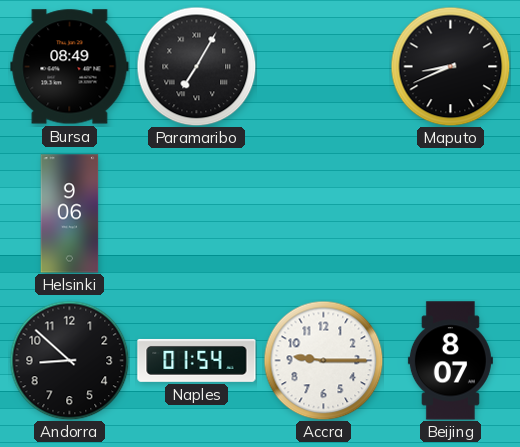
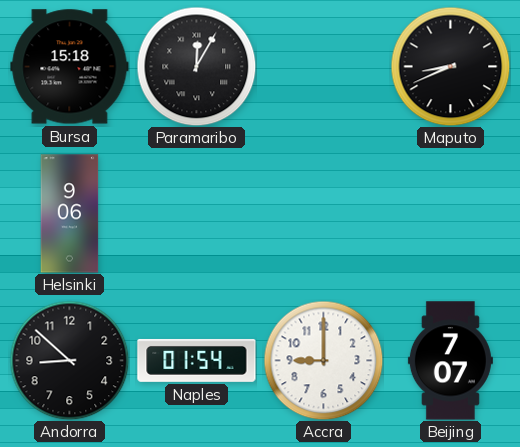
Bursa: 08:49 -> 15:18 (70, 67)
Paramaribo: 7:05 -> 12:05 (196, 66)
Accra: 9:15 -> 9:00 (323, 360)
Beijing: 8:07 -> 7:07 (450, 361)
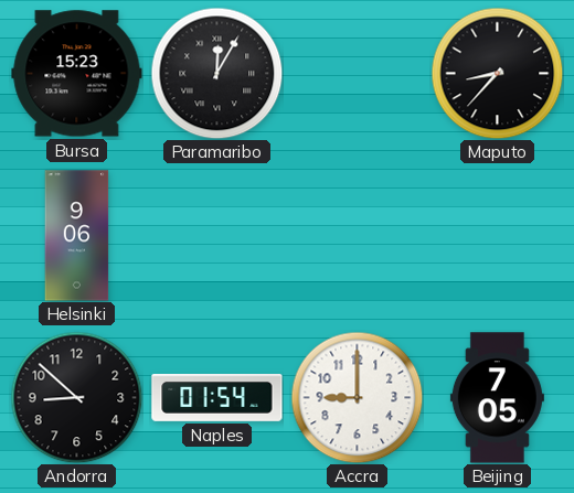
Bursa: 15:18 -> 15:23 (77, 74)
Maputo: 8:41 -> 8:37 (497, 73)
Beijing: 7:07 -> 7:05 (497, 398)
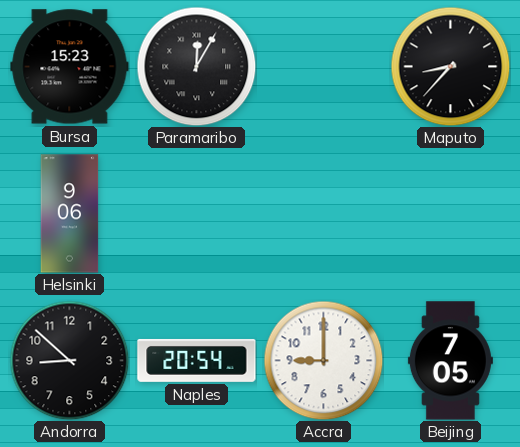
Naples: 01:54 -> 20:54 (197, 360)
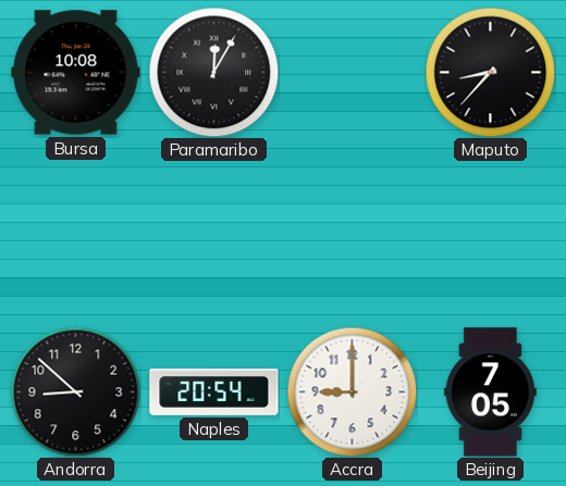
Bursa: 15:23 -> 10:08 (76, 73)
Helsinki: 9:06 -> none (70, 214)
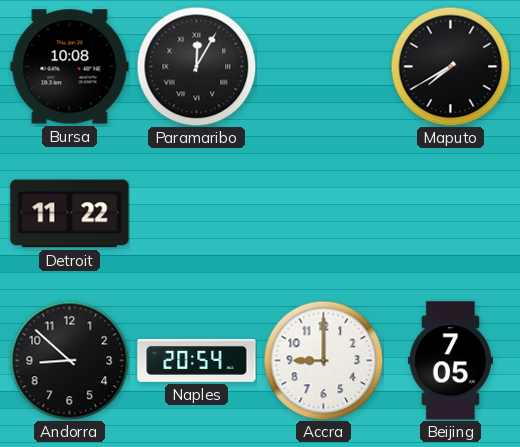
Maputo: 8:37 -> 7:40 (450, 66)
Detroit: none -> 11:22 (70, 214)
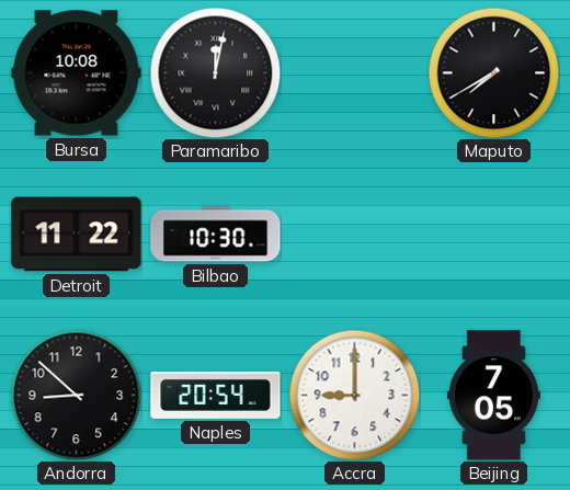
Paramaribo: 12:05 -> 12:02 (215, 72)
Bilbao: none -> 10:30 (216, 235)
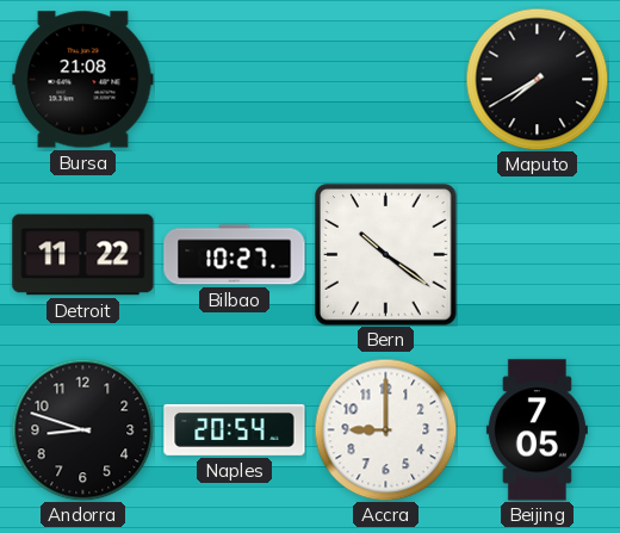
Bursa: 10:08 -> 21:08 (83, 80)
Paramaribo: 12:02 -> none (215, 72)
Bilbao: 10:30 -> 10:27 (235, 255)
Bern: none -> 10:21 (386, 255)
Andorra: 8:52 -> 8:48 (82, 429)
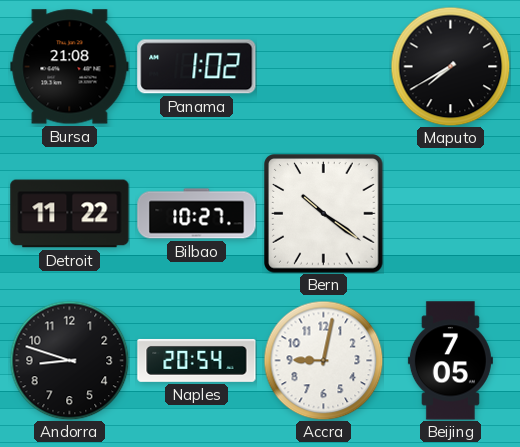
Panama: none -> 1:02 (197, 67)
Accra: 9:00 -> 9:02 (323, 360)
